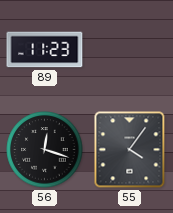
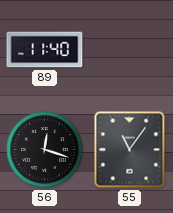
89: 11:23 -> 11:40 (45, 50)
55: 4:06 -> 11:06 (130, 150)
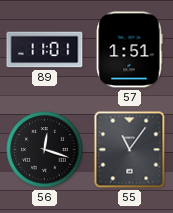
89: 11:40 -> 11:01 (45, 50)
57: none -> 1:51 (129, 50)
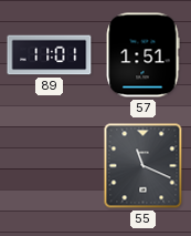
56: 12:18 -> none (45, 150)
55: 11:06 -> 11:19 (144, 166)
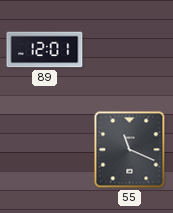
89: 11:01 -> 12:01 (45, 50)
57: 1:51 -> none (142, 55)
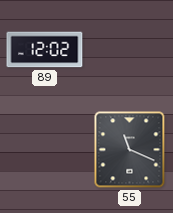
89: 12:01 -> 12:02 (45, 50)
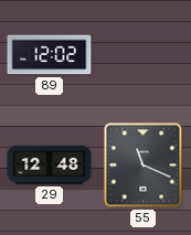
29: none -> 12:48 (50, 164)
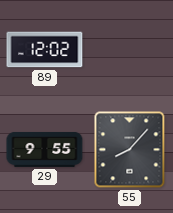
29: 12:48 -> 9:55 (45, 149)
55: 11:19 -> 8:07 (130, 150)
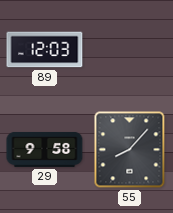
89: 12:02 -> 12:03 (45, 50)
29: 9:55 -> 9:58 (45, 149)
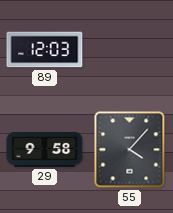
55: 8:07 -> 4:07 (130, 150)
